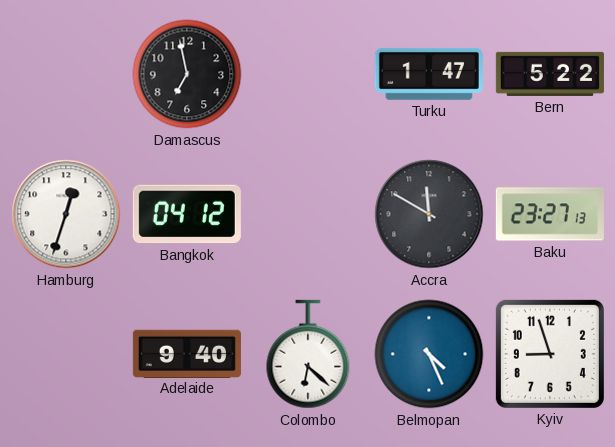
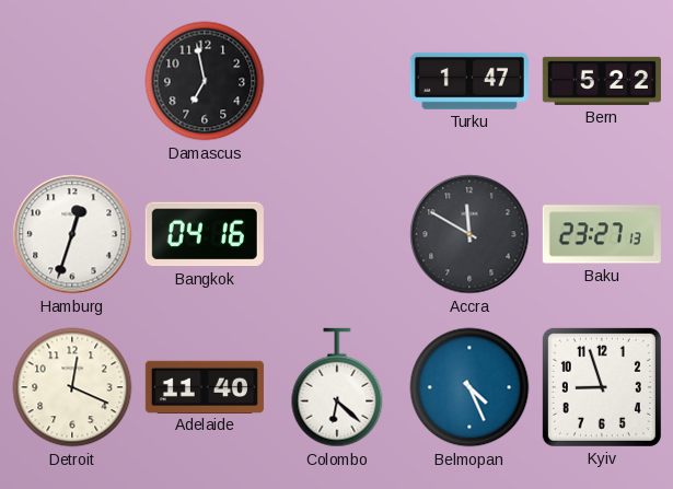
Bangkok: 04:12 -> 04:16 (205, 234)
Detroit: none -> 12:19 (72, 387)
Adelaide: 9:40 -> 11:40 (205, 386)
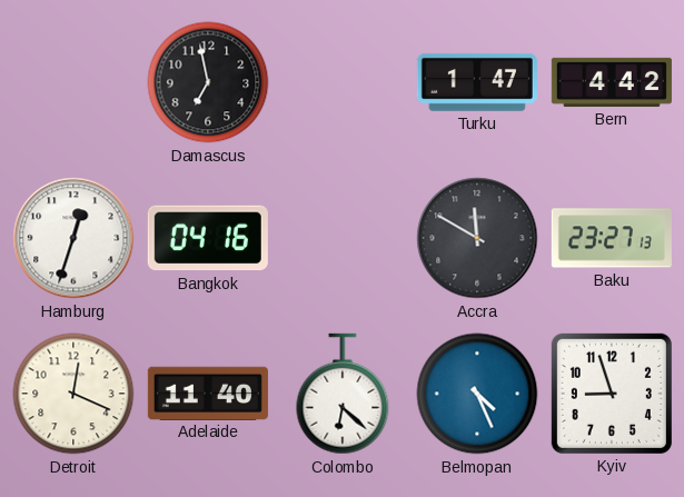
Bern: 5:22 -> 4:42 (612, 82)
